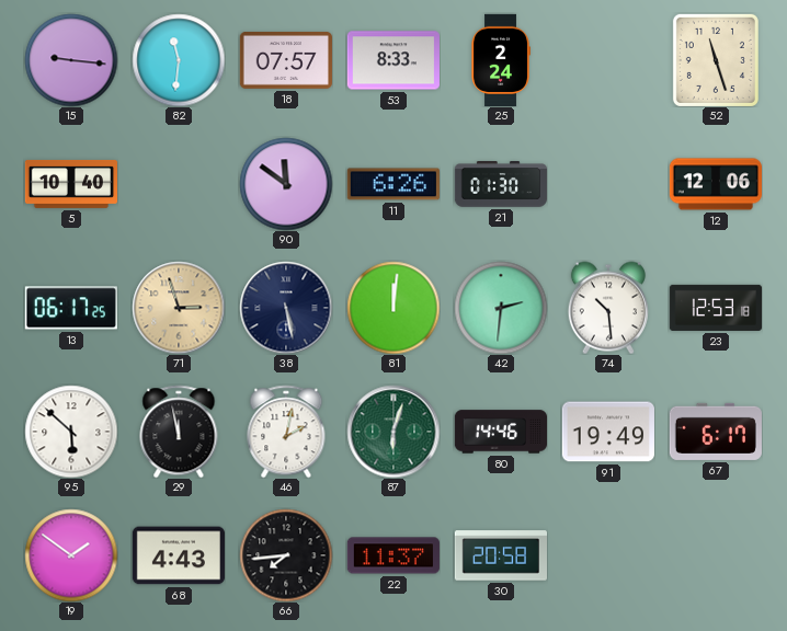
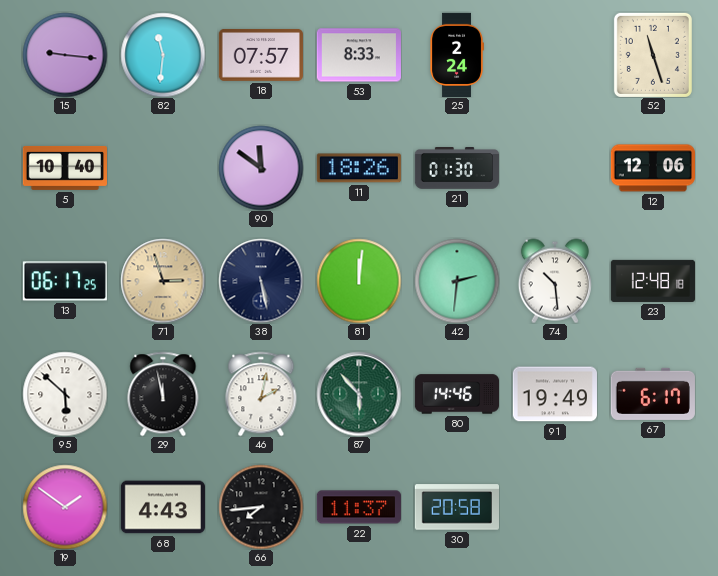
11: 6:26 -> 18:26 (359, 168)
23: 12:53 -> 12:48 (652, 281)
87: 6:03 -> 5:53 (359, 394)
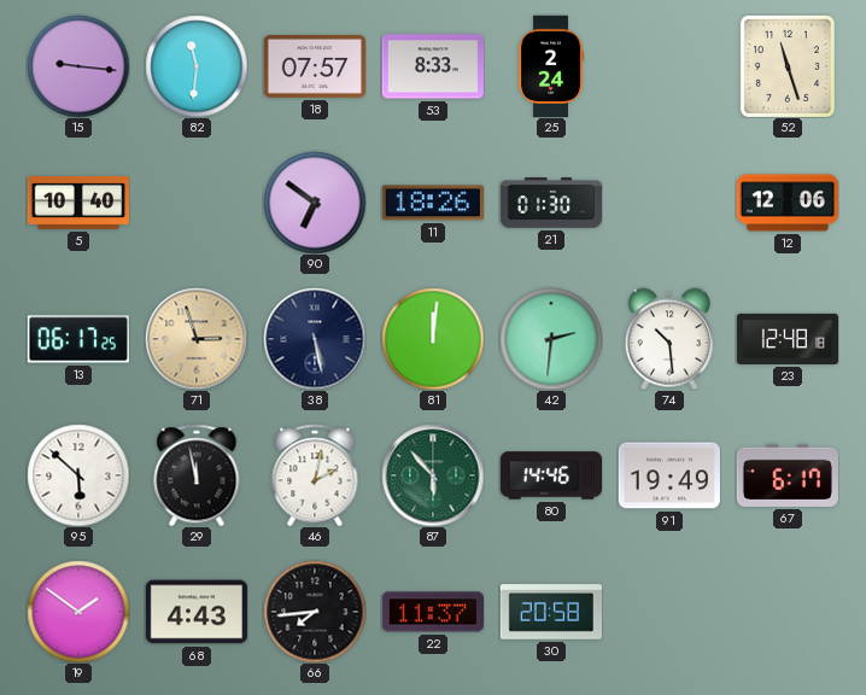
90: 11:51 -> 6:51 (315, 203)
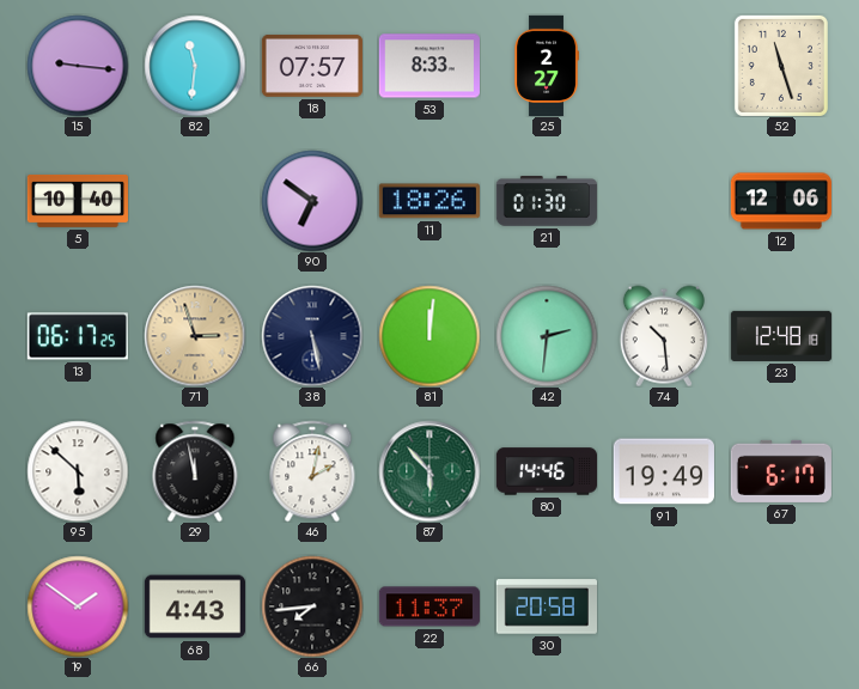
25: 2:24 -> 2:27 (547, 65)
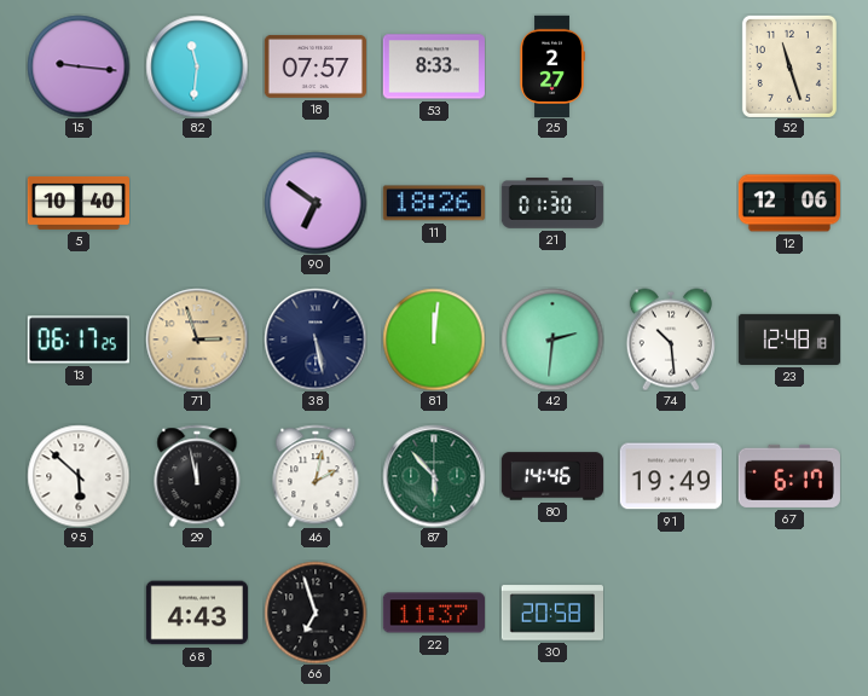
19: 1:51 -> none (78, 606)
66: 7:44 -> 6:57 (316, 613)
